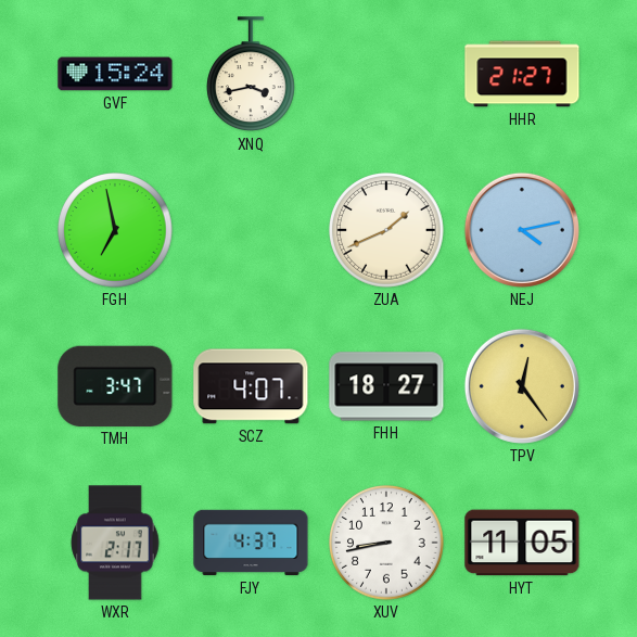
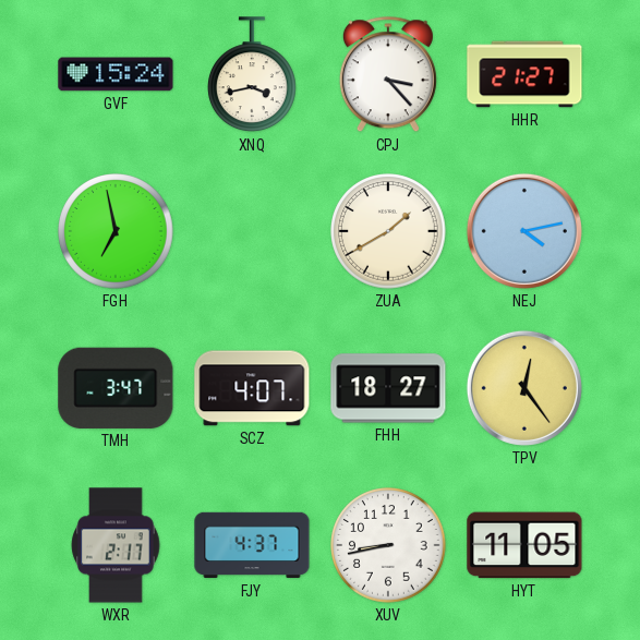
CPJ: none -> 3:23 (388, 75)
ZUA: 1:41 -> 1:40 (388, 231)
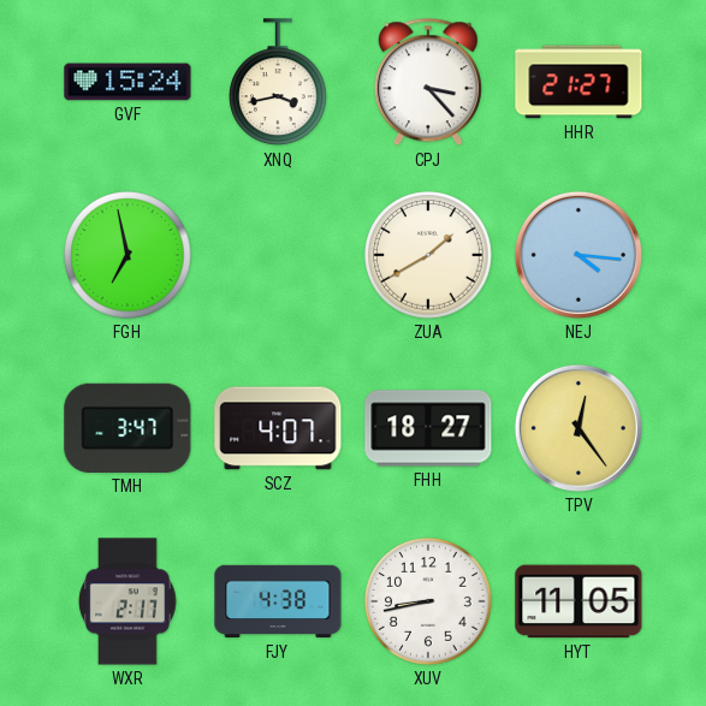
NEJ: 4:13 -> 4:16 (579, 255)
FJY: 4:37 -> 4:38 (278, 601)
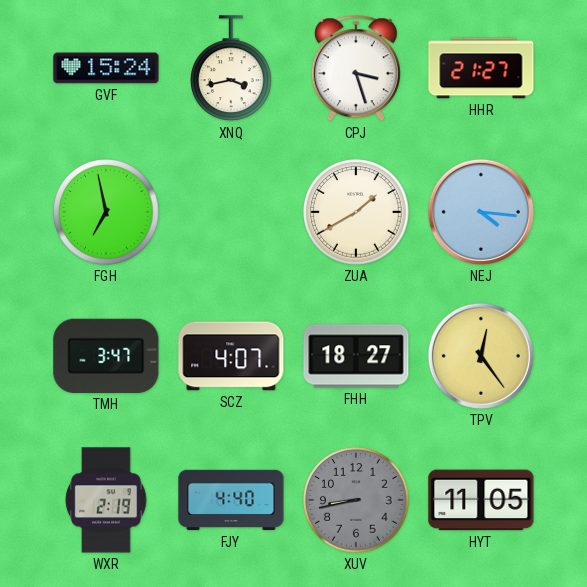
CPJ: 3:23 -> 3:27 (356, 69)
WXR: 2:17 -> 2:19 (106, 500)
FJY: 4:38 -> 4:40 (231, 500)
XUV dial: white -> grey (356, 500)
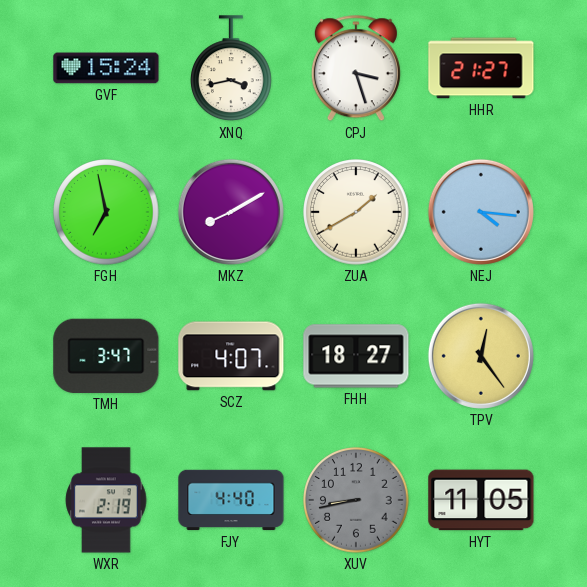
MKZ: none -> 8:10 (231, 212)
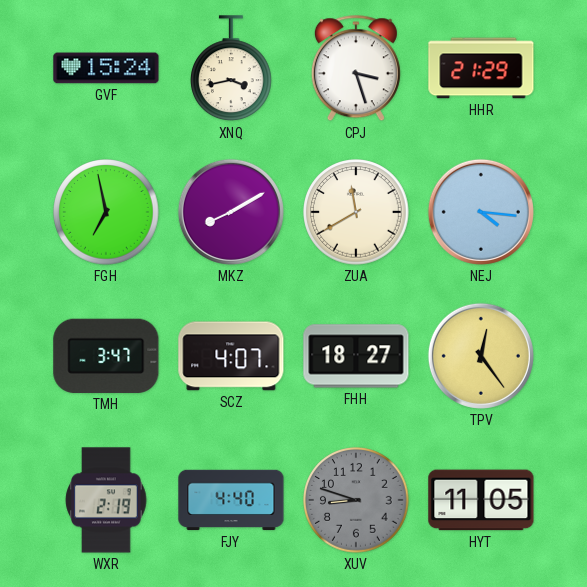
HHR: 21:27 -> 21:29 (481, 68)
ZUA: 1:40 -> 11:40 (356, 212)
XUV: 8:43 -> 8:48 (356, 500)
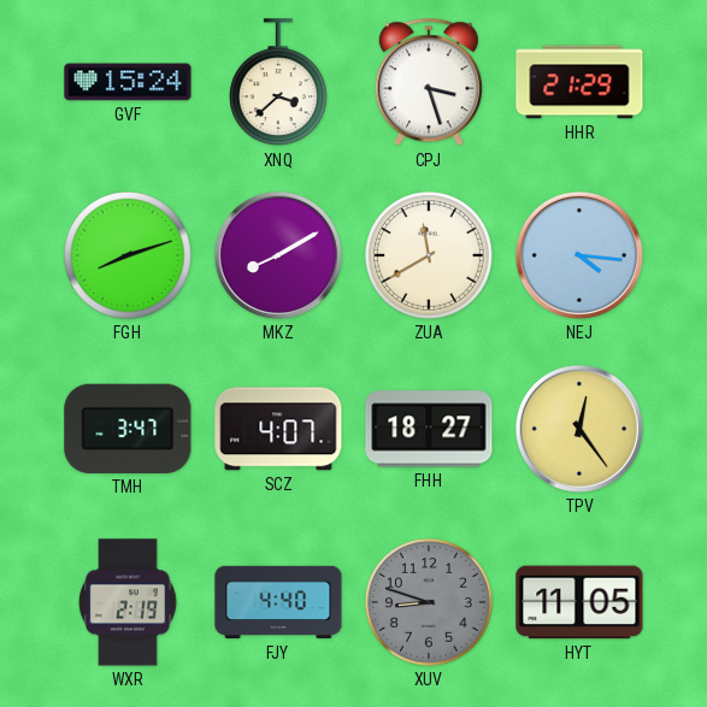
XNQ: 3:43 -> 3:38 (279, 83)
FGH: 6:58 -> 8:12 (128, 255)
